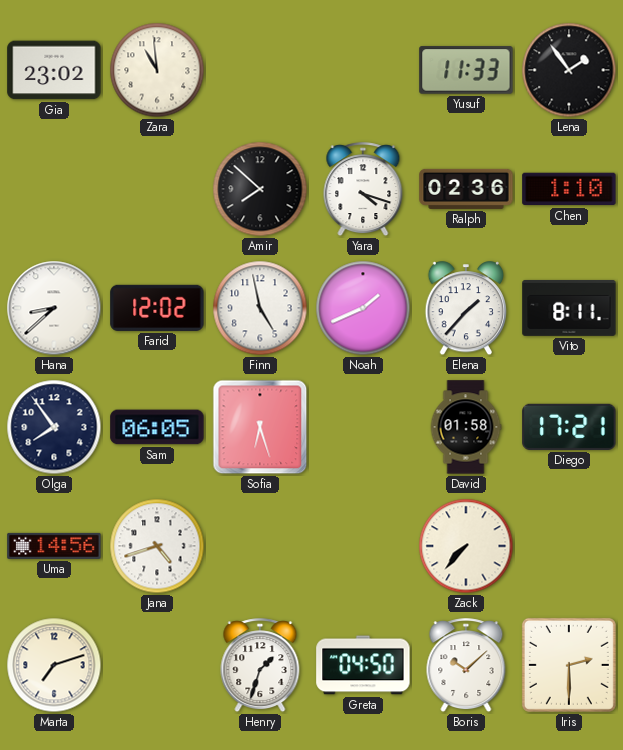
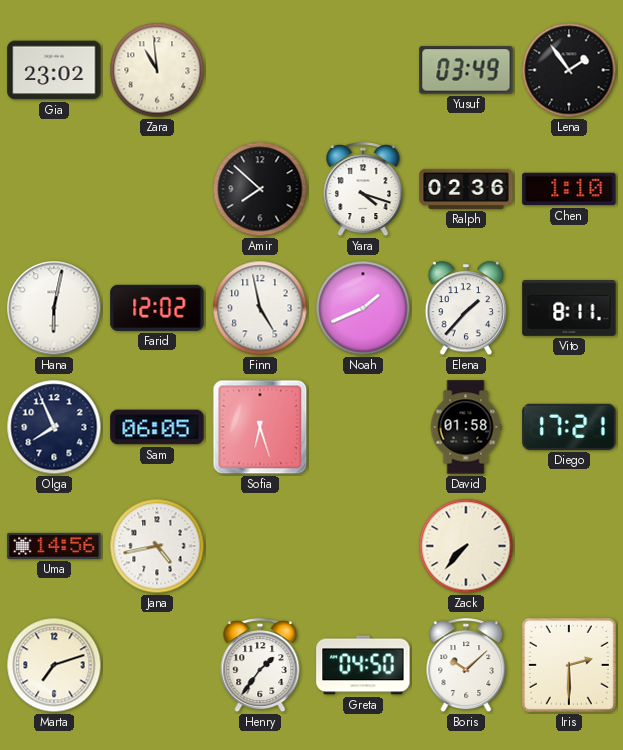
Yusuf: 11:33 -> 03:49 (466, 70)
Hana: 8:38 -> 6:02 (54, 308)
Olga: 7:54 -> 7:56 (54, 427)
Jana: 4:42 -> 4:43 (157, 546)
Henry: 1:33 -> 1:36 (260, 666)
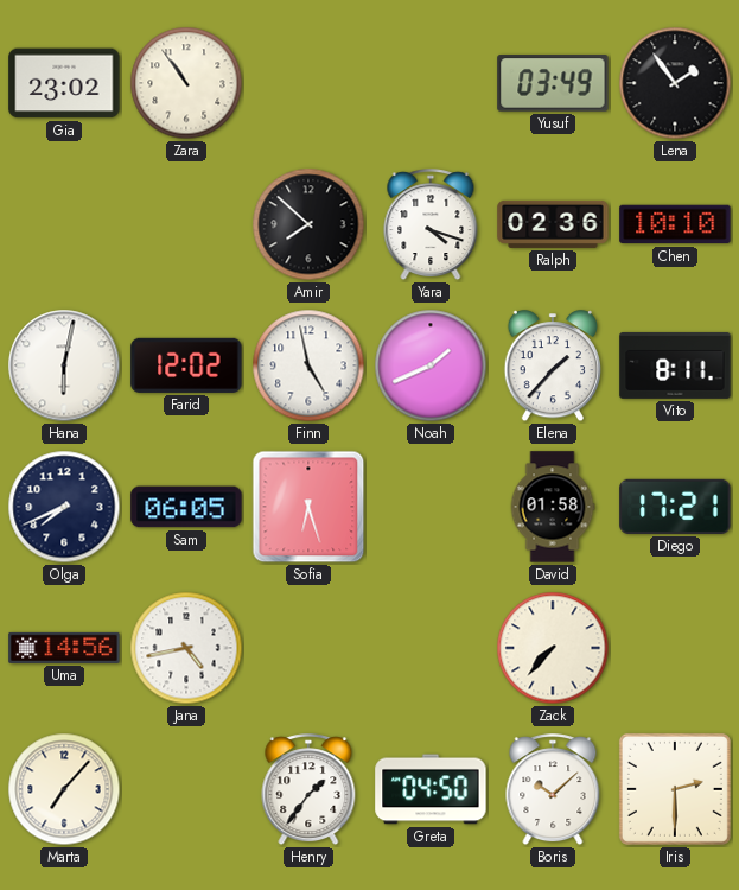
Zara: 10:59 -> 10:54 (186, 83)
Chen: 1:10 -> 10:10 (675, 224)
Olga: 7:56 -> 7:41 (64, 507)
Marta: 7:12 -> 7:07 (64, 789)
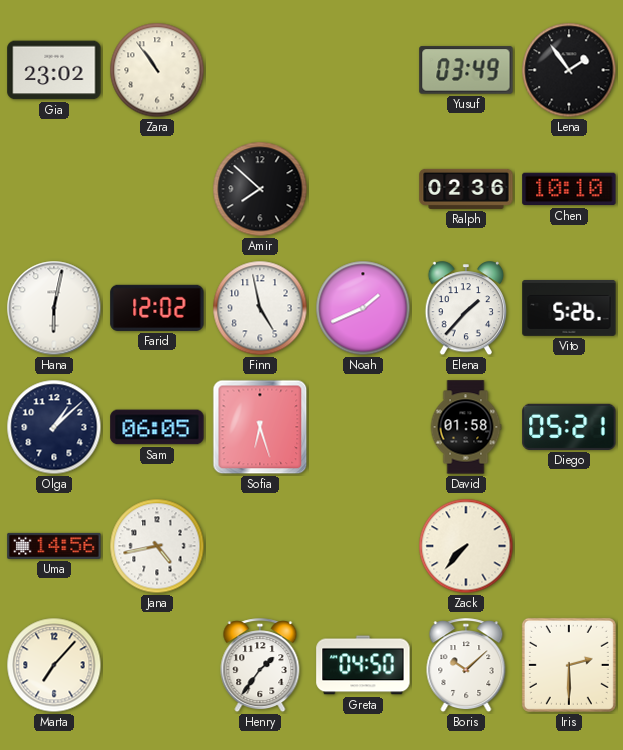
Yara: 4:18 -> none (431, 225)
Vito: 8:11 -> 5:26 (569, 308)
Olga: 7:41 -> 1:08 (54, 427)
Diego: 17:21 -> 05:21 (569, 427)
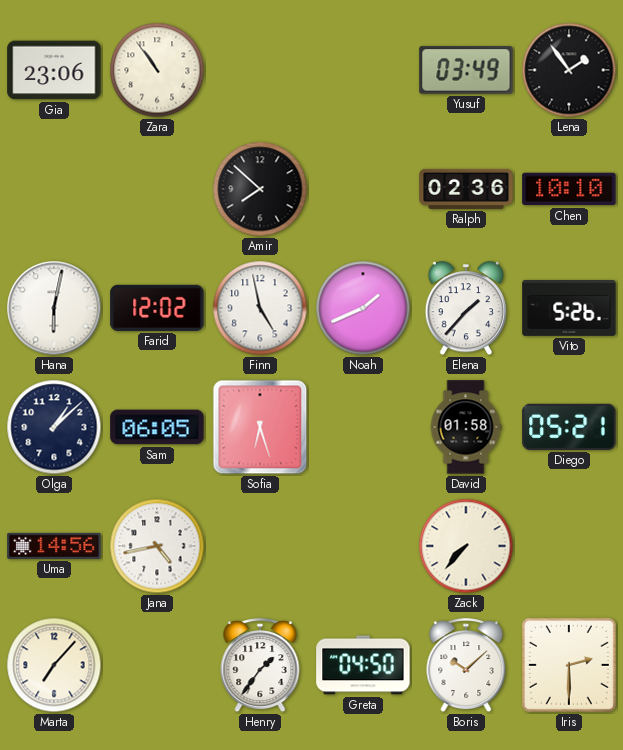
Gia: 23:02 -> 23:06 (54, 70)
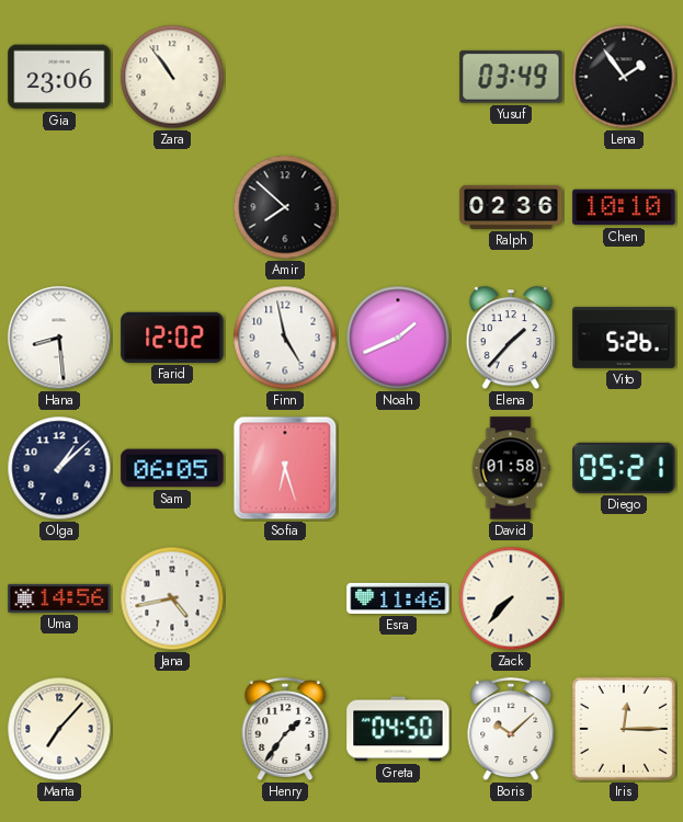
Hana: 6:02 -> 8:29 (59, 338)
Esra: none -> 11:46 (398, 598)
Iris: 2:30 -> 12:15 (624, 729)
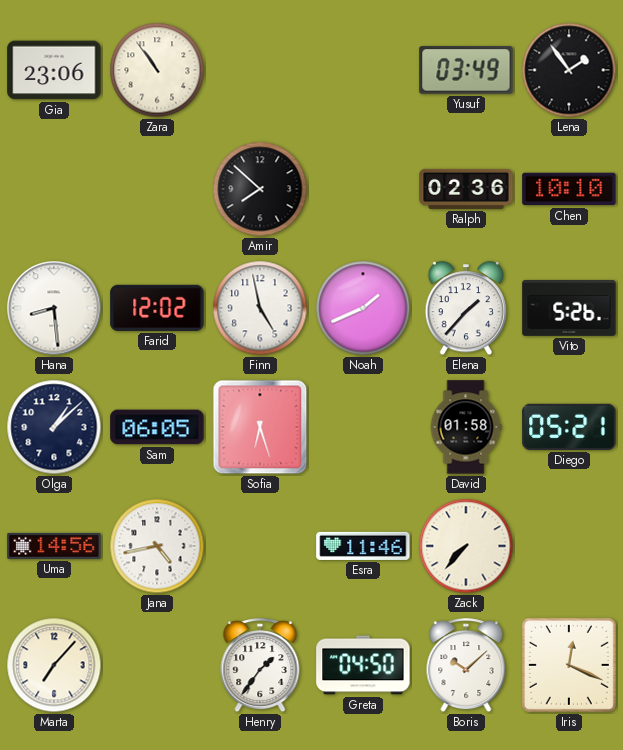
Iris: 12:15 -> 12:19 (569, 665)
